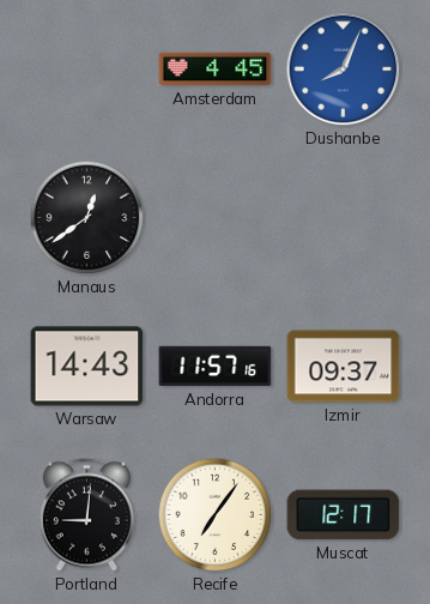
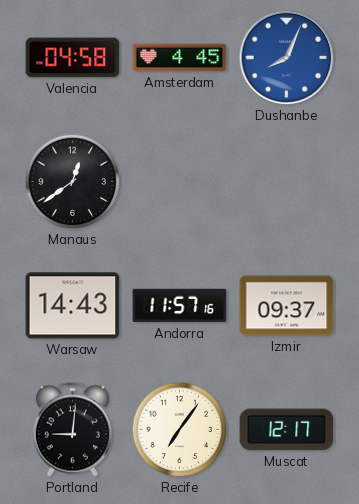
Valencia: none -> 04:58 (73, 58)
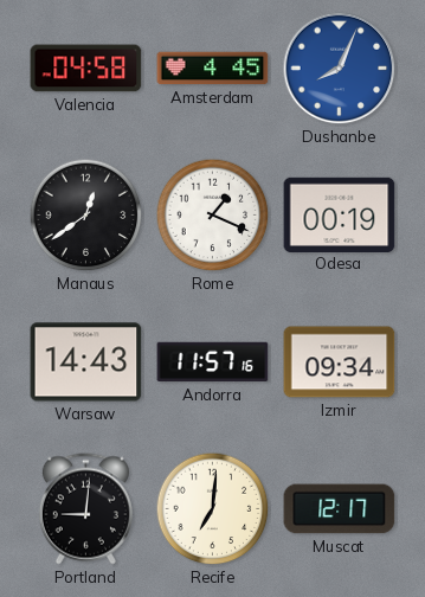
Rome: none -> 1:19 (213, 216)
Odesa: none -> 00:19 (340, 214)
Izmir: 09:37 -> 09:34 (340, 362)
Recife: 7:06 -> 7:01 (213, 509)
